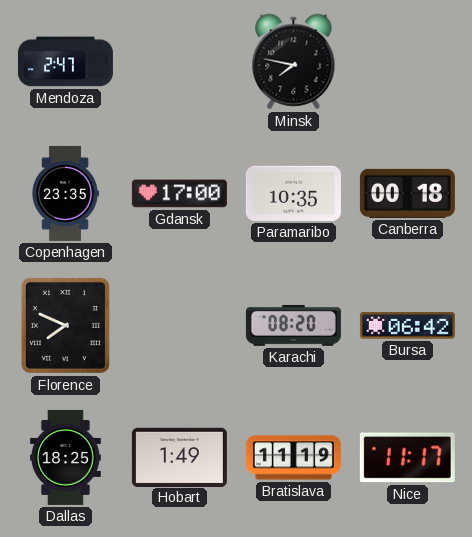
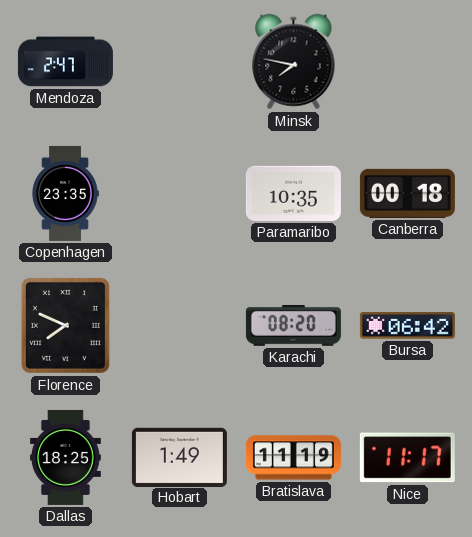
Gdansk: 17:00 -> none (179, 194)
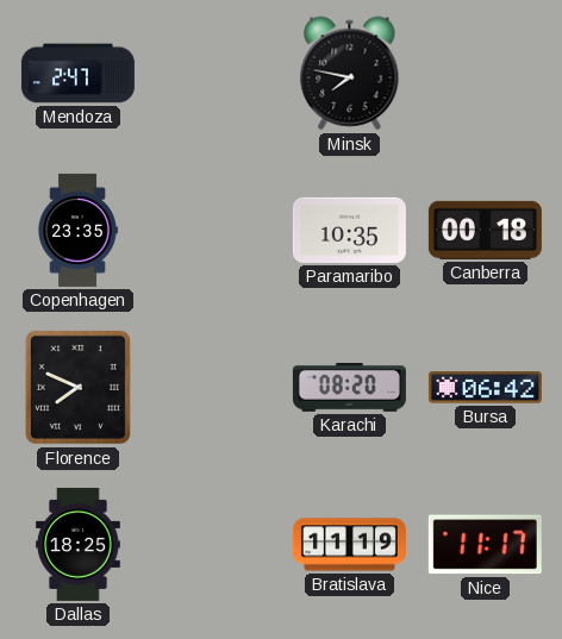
Hobart: 1:49 -> none (179, 457)
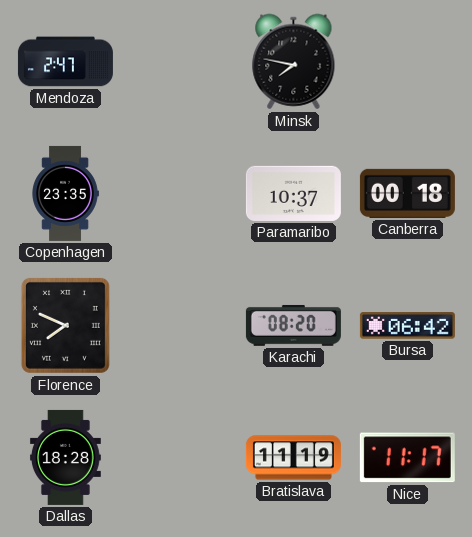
Paramaribo: 10:35 -> 10:37 (293, 193)
Dallas: 18:25 -> 18:28 (65, 457)
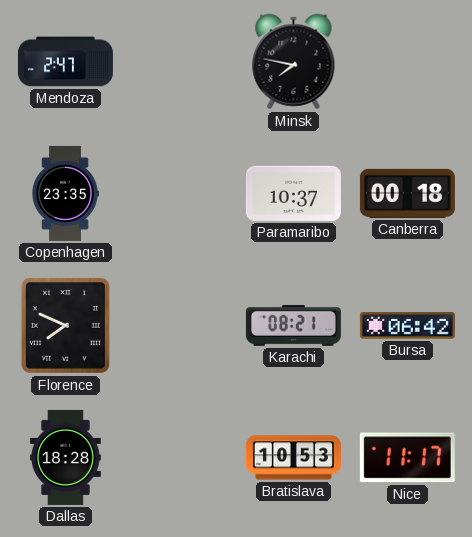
Karachi: 08:20 -> 08:21 (293, 325)
Bratislava: 11:19 -> 10:53 (293, 458)
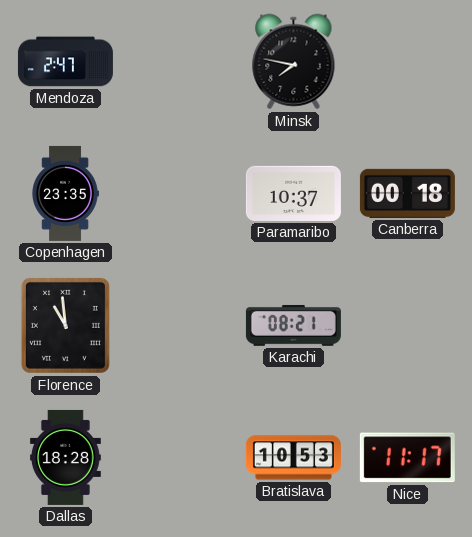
Florence: 7:49 -> 10:59 (65, 325)
Bursa: 06:42 -> none (407, 326)
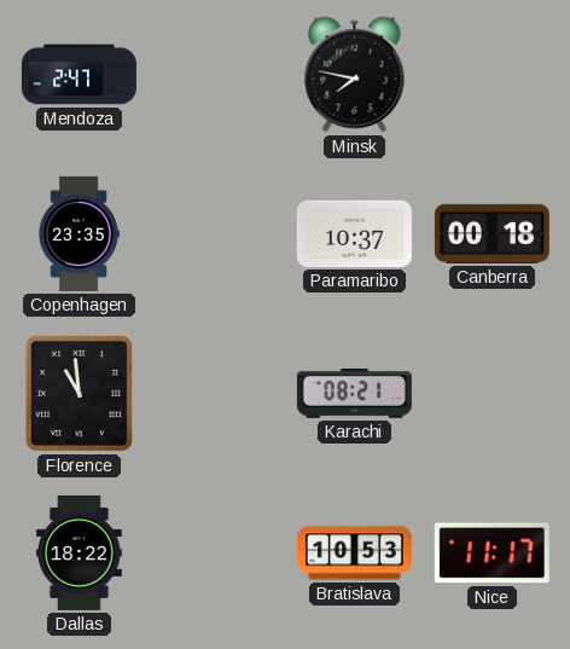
Dallas: 18:28 -> 18:22 (78, 552)
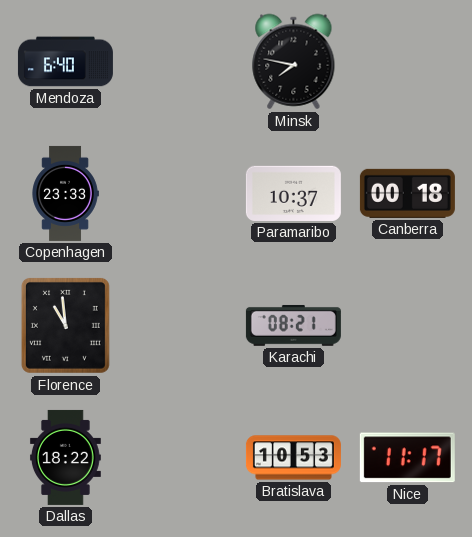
Mendoza: 2:47 -> 6:40 (65, 62)
Copenhagen: 23:35 -> 23:33 (65, 193)
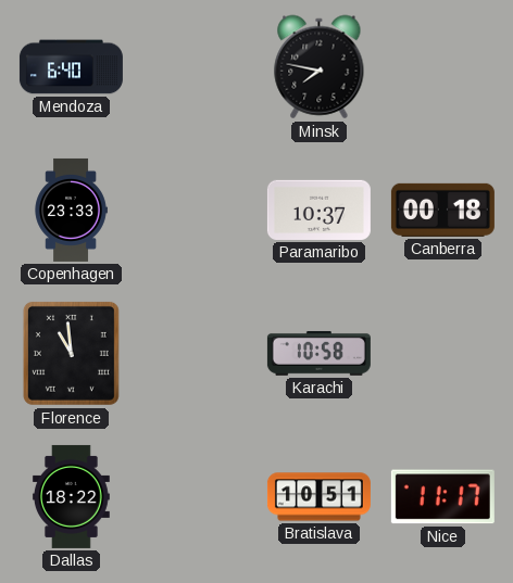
Karachi: 08:21 -> 10:58 (318, 353)
Bratislava: 10:53 -> 10:51 (318, 497)
